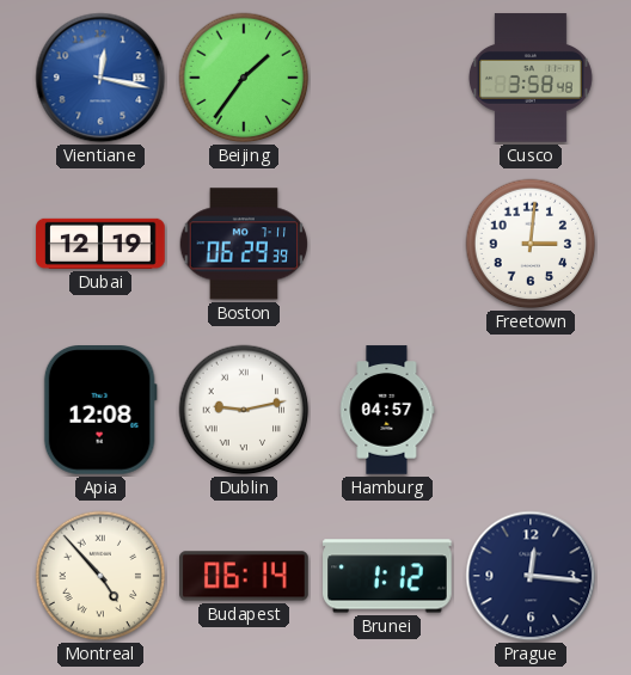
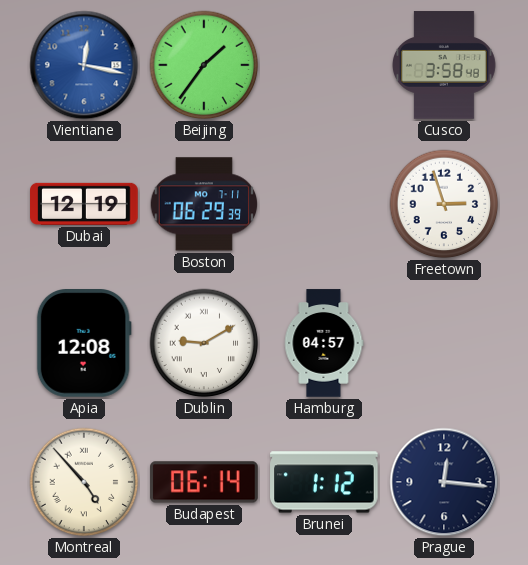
Freetown: 3:01 -> 2:57 (444, 204)
Dublin: 9:13 -> 9:10 (204, 343)
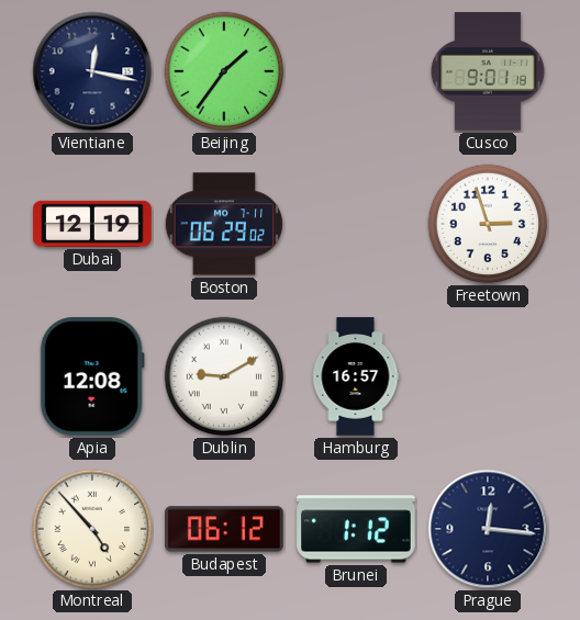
Vientiane dial: blue -> navy (92, 71)
Cusco: 3:58 -> 9:01 (488, 71)
Boston: 06:29:39 -> 06:29:02 (224, 224)
Hamburg: 04:57 -> 16:57 (356, 376)
Budapest: 06:14 -> 06:12 (224, 529)
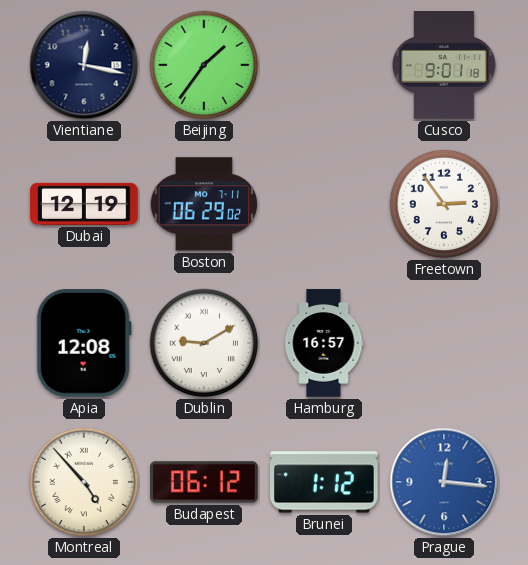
Freetown: 2:57 -> 2:54 (444, 204)
Prague dial: navy -> blue (444, 482)
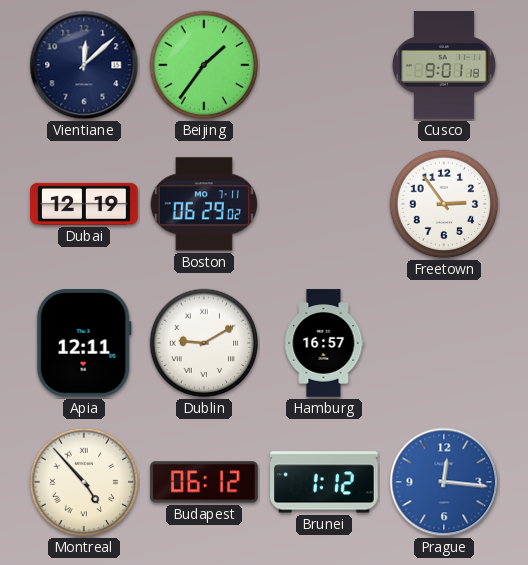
Vientiane: 12:17 -> 12:08 (84, 65)
Apia: 12:08 -> 12:11 (84, 344)
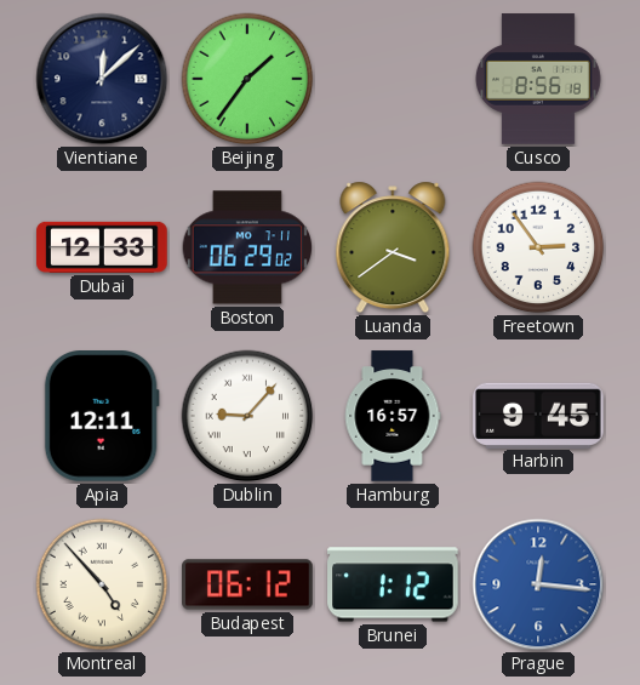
Cusco: 9:01 -> 8:56 (538, 79)
Dubai: 12:19 -> 12:33 (102, 247)
Luanda: none -> 3:39 (393, 247)
Dublin: 9:10 -> 9:07 (247, 416)
Harbin: none -> 9:45 (538, 415)
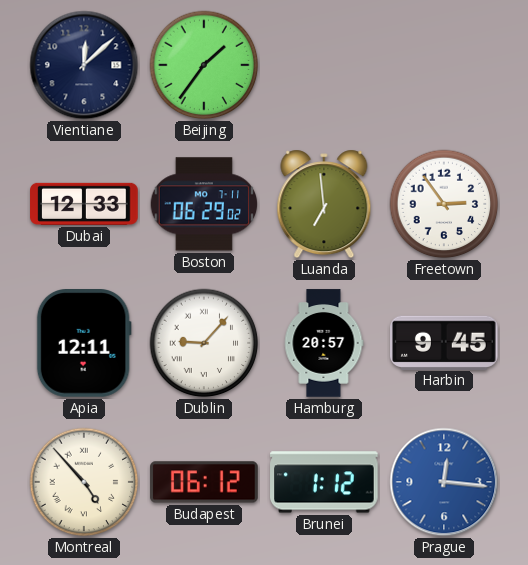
Cusco: 8:56 -> none (538, 79)
Luanda: 3:39 -> 6:59 (324, 204)
Hamburg: 16:57 -> 20:57 (324, 343)
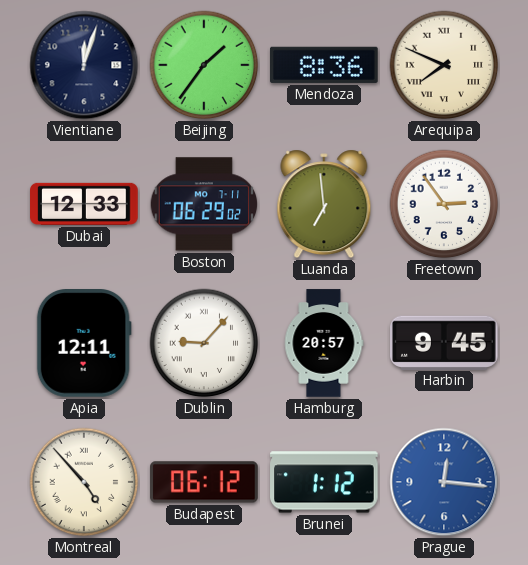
Vientiane: 12:08 -> 12:03 (84, 65)
Mendoza: none -> 8:36 (325, 65)
Arequipa: none -> 7:49 (444, 65)
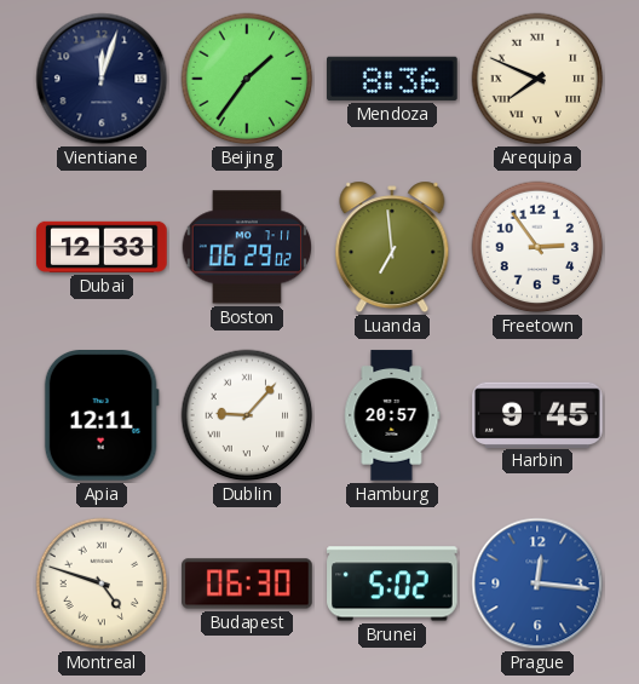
Montreal: 4:53 -> 4:48 (102, 584)
Budapest: 06:12 -> 06:30 (247, 584)
Brunei: 1:12 -> 5:02 (392, 584)
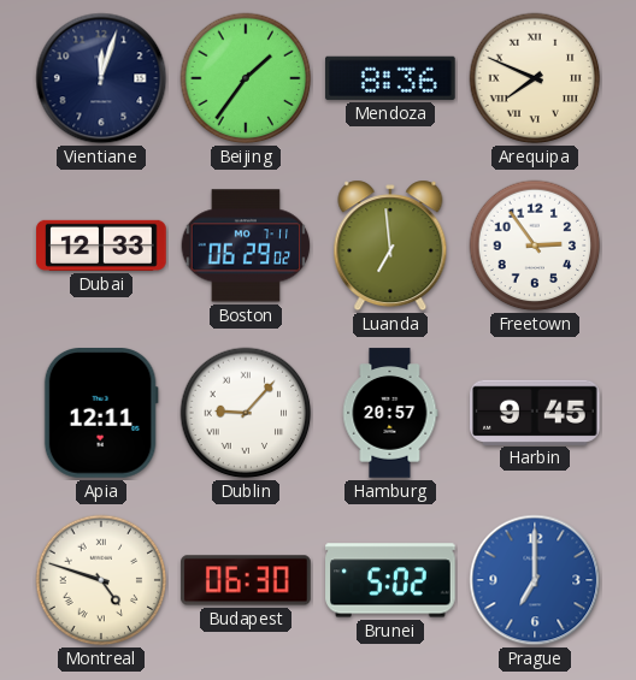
Prague: 12:16 -> 7:00 (535, 580)
